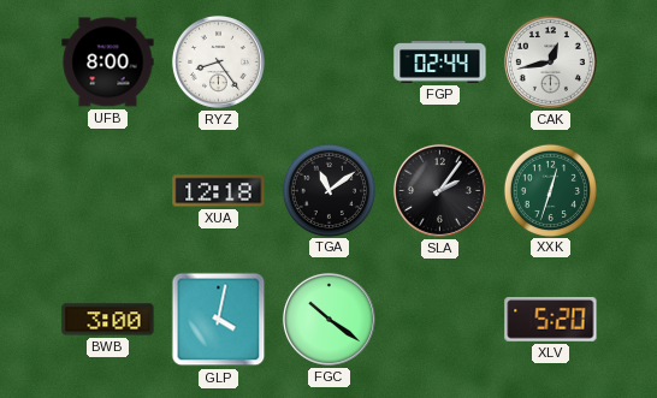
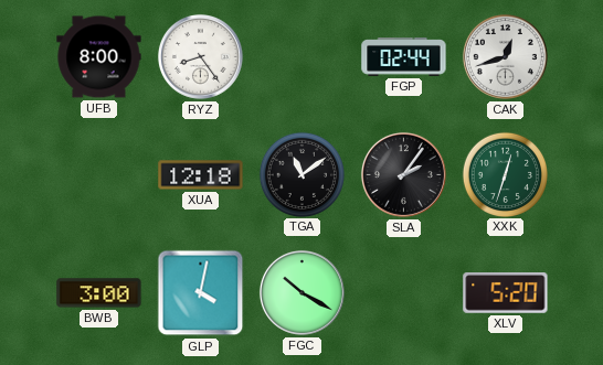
CAK: 12:43 -> 12:42 (505, 56)
FGC: 10:21 -> 10:20 (301, 292)
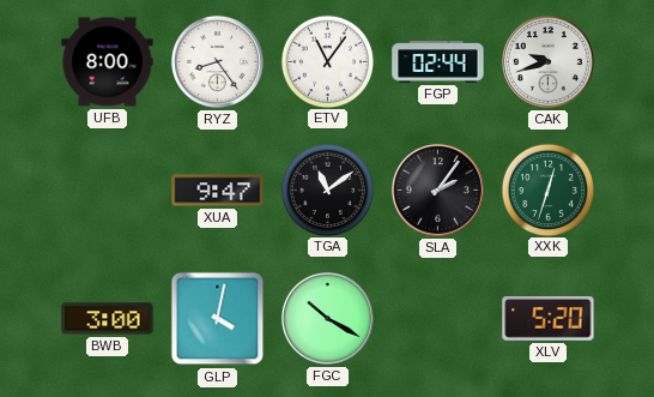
ETV: none -> 11:06 (327, 61)
CAK: 12:42 -> 9:42 (547, 61)
XUA: 12:18 -> 9:47 (218, 191)
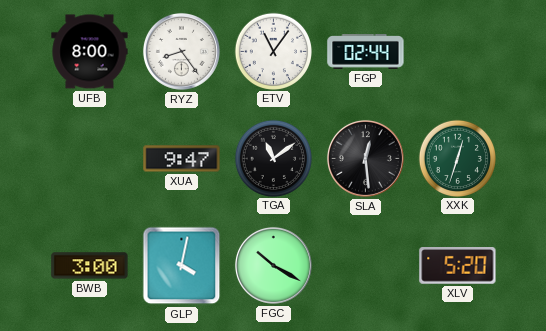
CAK: 9:42 -> none (547, 61)
SLA: 2:06 -> 12:29 (365, 158)
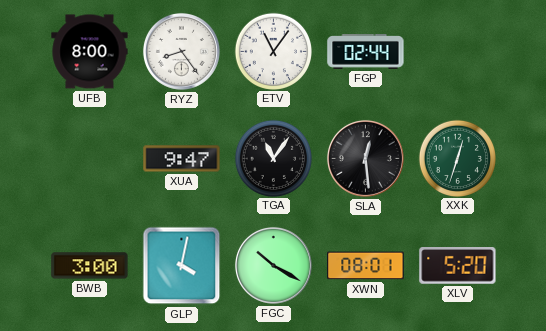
TGA: 11:09 -> 11:06 (273, 158)
XWN: none -> 08:01 (366, 266)
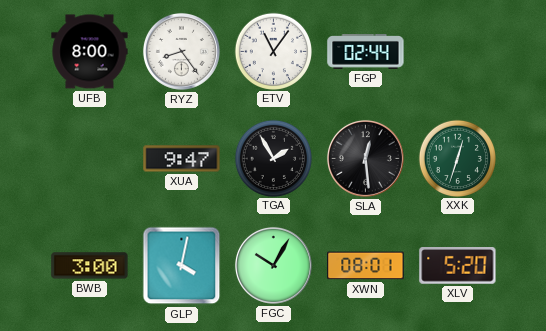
TGA: 11:06 -> 1:55 (273, 158)
FGC: 10:20 -> 10:05 (273, 265)
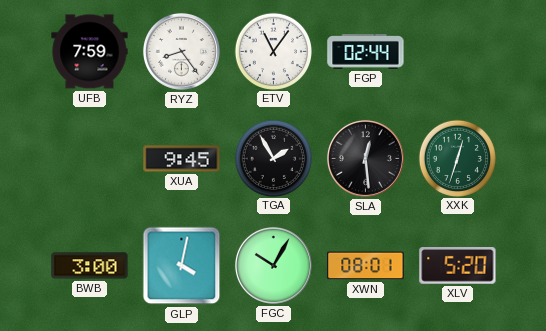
UFB: 8:00 -> 7:59 (90, 52)
XUA: 9:47 -> 9:45 (182, 159)
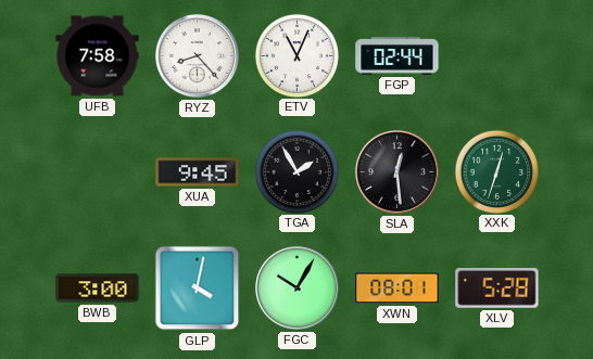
UFB: 7:59 -> 7:58 (98, 56)
RYZ: 8:24 -> 8:23 (197, 55)
ETV: 11:06 -> 11:04 (296, 55)
XLV: 5:20 -> 5:28 (497, 289)
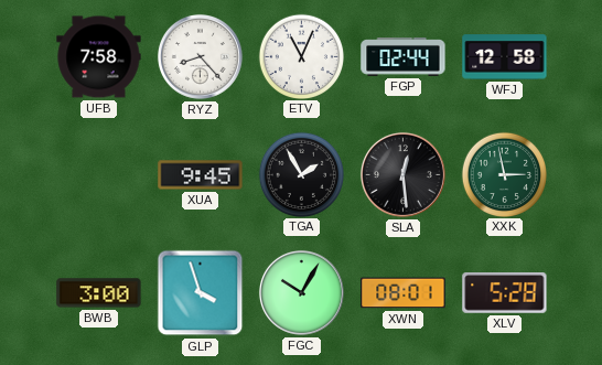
WFJ: none -> 12:58 (505, 57)
XXK: 12:33 -> 2:58 (504, 174)
GLP: 4:02 -> 3:57 (201, 293)
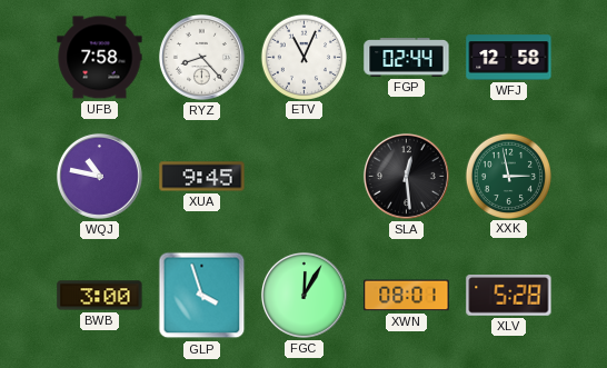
WQJ: none -> 10:47 (99, 176)
TGA: 1:55 -> none (301, 174)
FGC: 10:05 -> 12:05 (303, 295)
